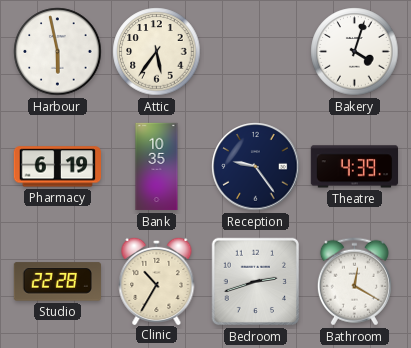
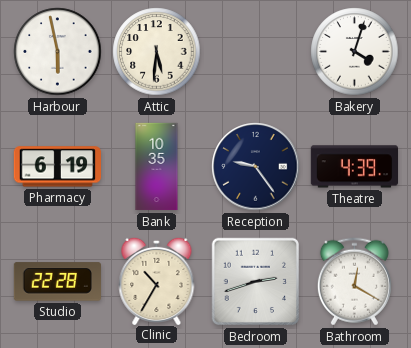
Attic: 5:36 -> 5:31 (157, 52)
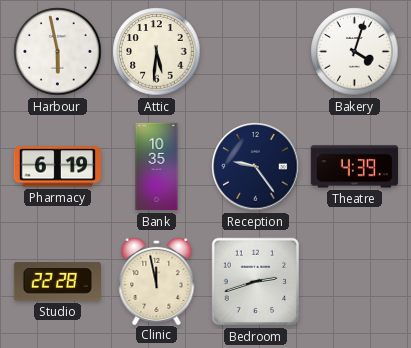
Clinic: 10:35 -> 11:58 (157, 280)
Bathroom: 12:20 -> none (354, 282)
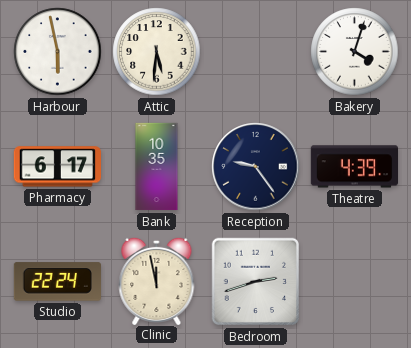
Pharmacy: 6:19 -> 6:17 (57, 167)
Studio: 22:28 -> 22:24 (57, 282)
